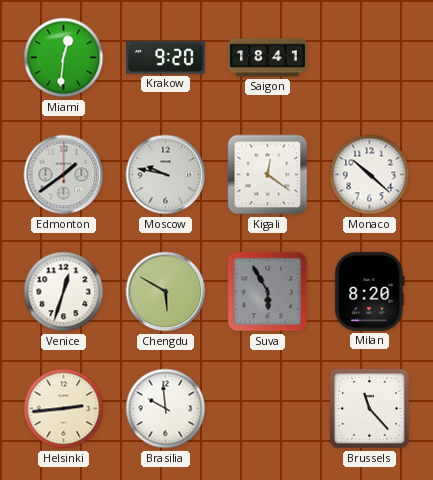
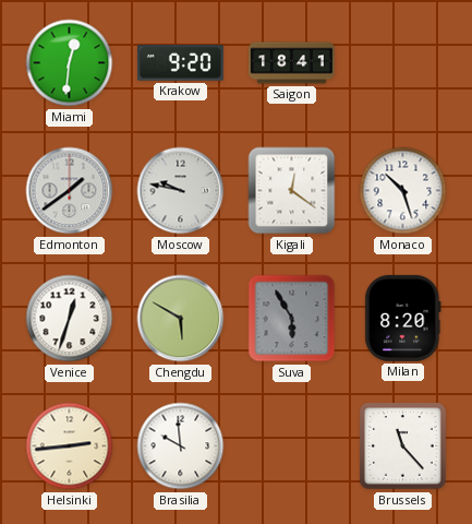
Monaco: 10:22 -> 10:27 (403, 191)
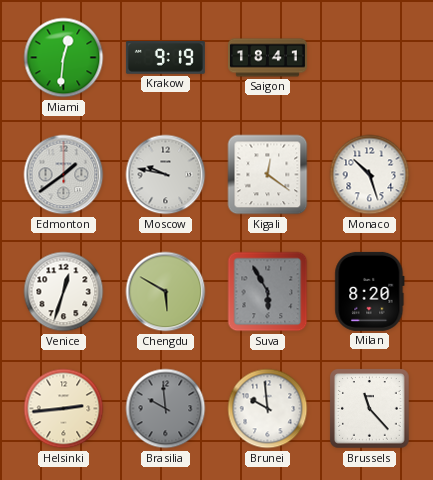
Krakow: 9:20 -> 9:19 (165, 58)
Brasilia dial: white -> grey (166, 409)
Brunei: none -> 9:59 (268, 409)
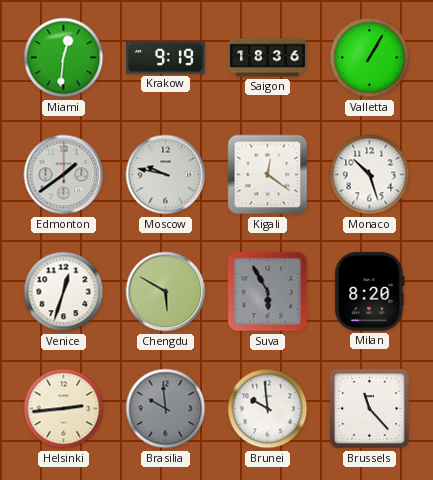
Saigon: 18:41 -> 18:36 (267, 58)
Valletta: none -> 1:05 (370, 58)
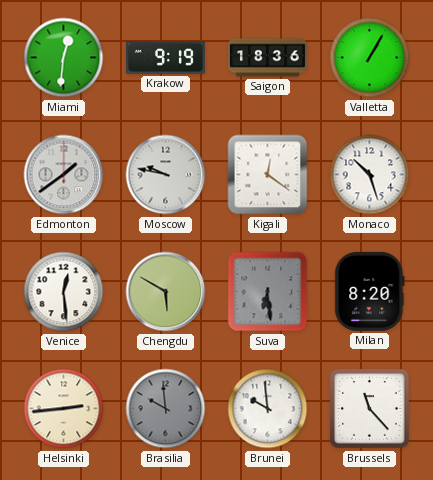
Venice: 12:33 -> 12:29 (64, 292)
Suva: 5:55 -> 6:29 (268, 292)
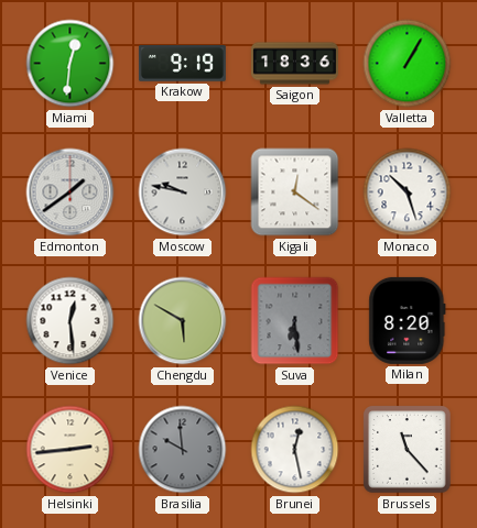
Brunei: 9:59 -> 12:28 (295, 450)
